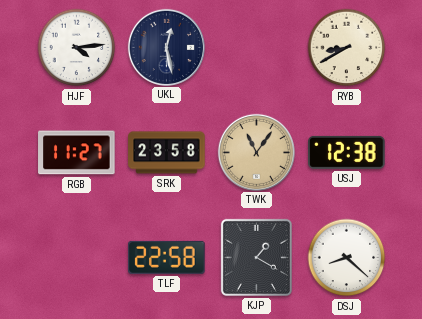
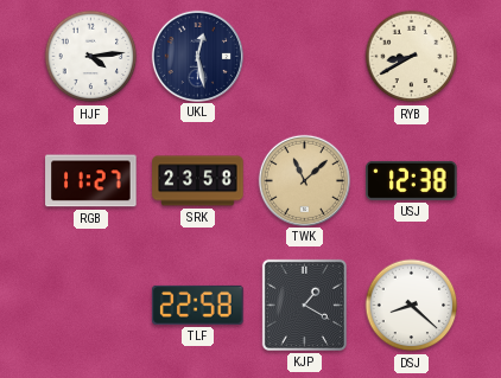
TWK: 11:06 -> 11:08 (304, 180)
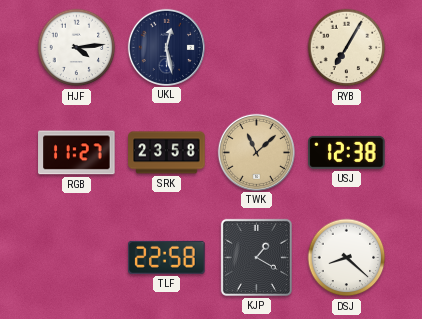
RYB: 8:40 -> 7:05 (347, 48)
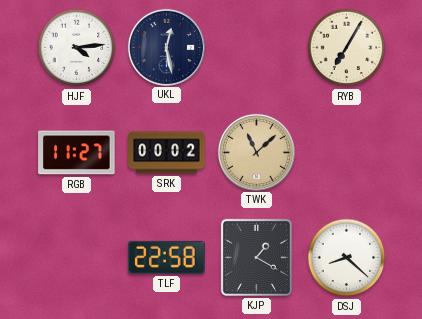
SRK: 23:58 -> 00:02 (167, 153)
USJ: 12:38 -> none (347, 152)
